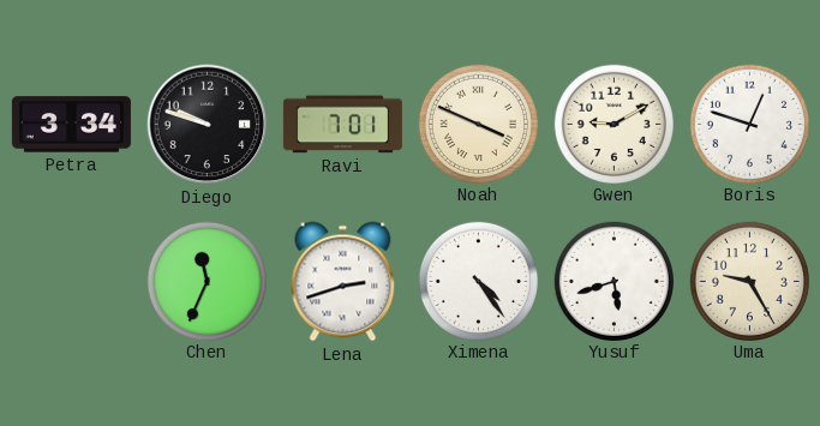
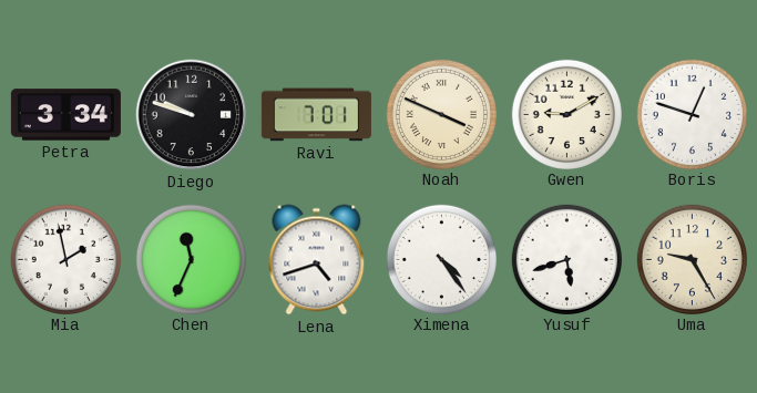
Mia: none -> 1:58 (65, 259)
Lena: 2:42 -> 4:42 (317, 260)
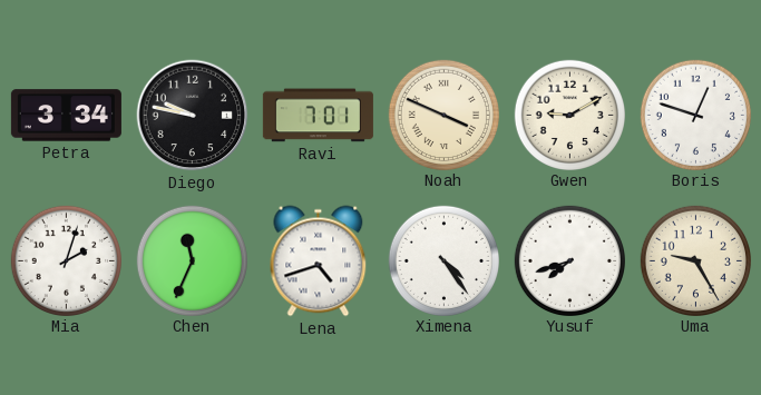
Diego: 9:48 -> 9:47 (193, 116)
Mia: 1:58 -> 2:03 (66, 260)
Yusuf: 5:42 -> 7:42 (569, 260)
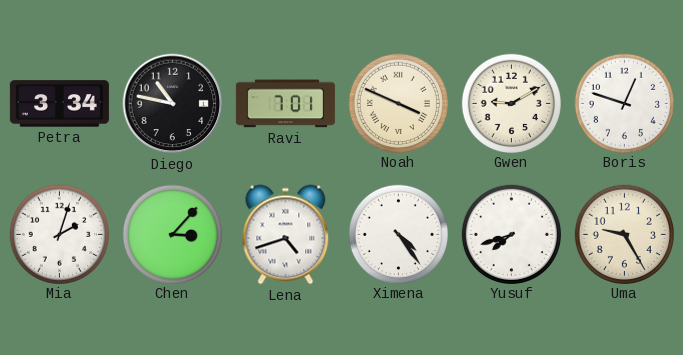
Diego: 9:47 -> 10:47 (173, 104)
Chen: 11:34 -> 3:07 (172, 234)
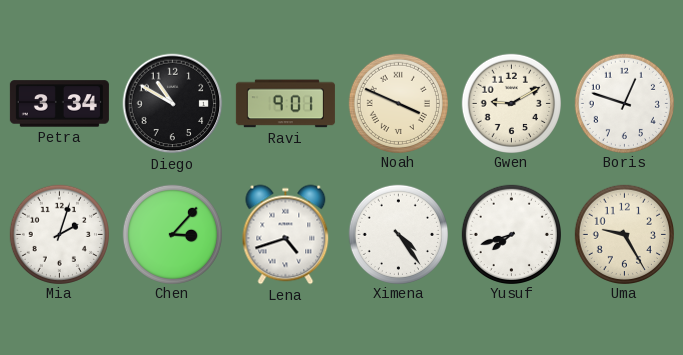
Diego: 10:47 -> 10:50 (173, 104)
Ravi: 7:01 -> 9:01 (285, 104)
